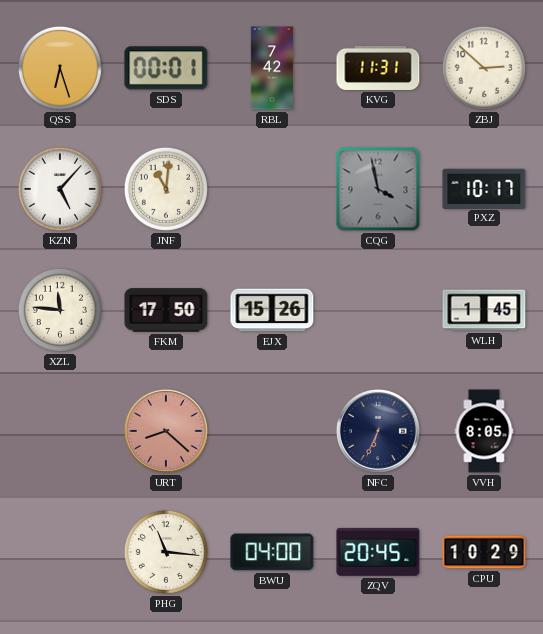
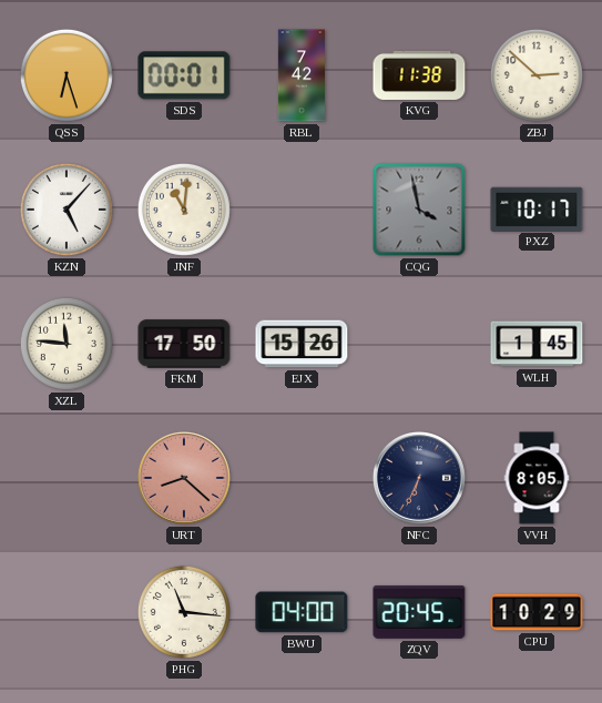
KVG: 11:31 -> 11:38 (419, 75)
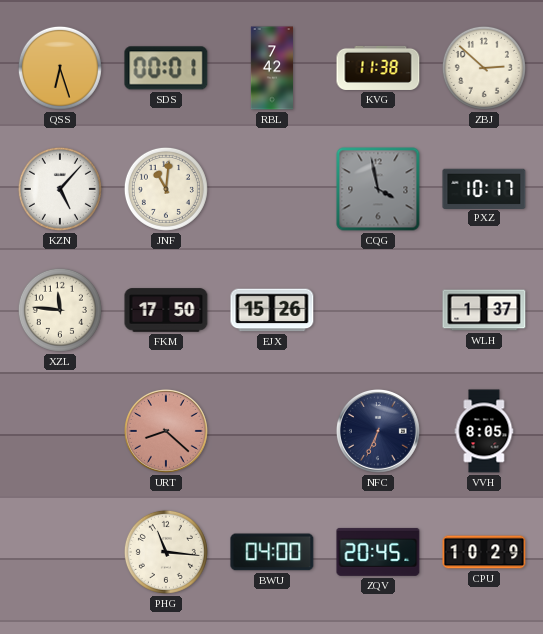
WLH: 1:45 -> 1:37 (484, 310)
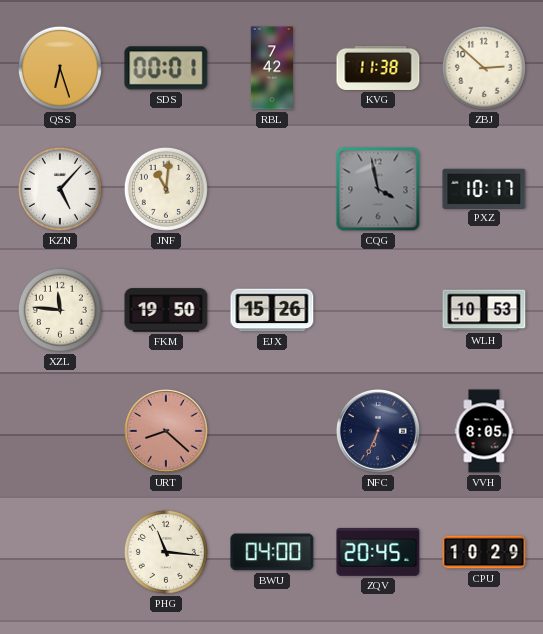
FKM: 17:50 -> 19:50 (166, 310)
WLH: 1:37 -> 10:53 (484, 310)
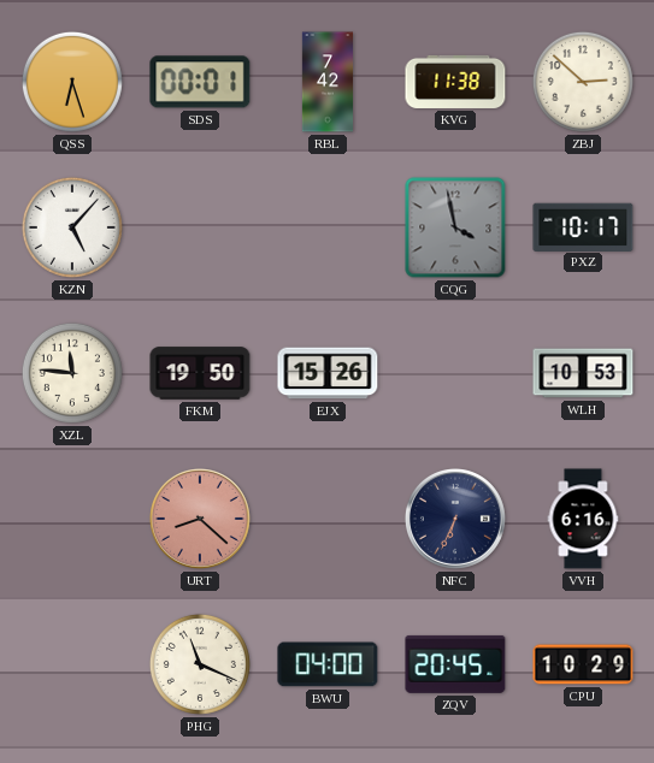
JNF: 11:01 -> none (166, 189)
VVH: 8:05 -> 6:16 (583, 519)
PHG: 11:16 -> 11:19 (200, 664)
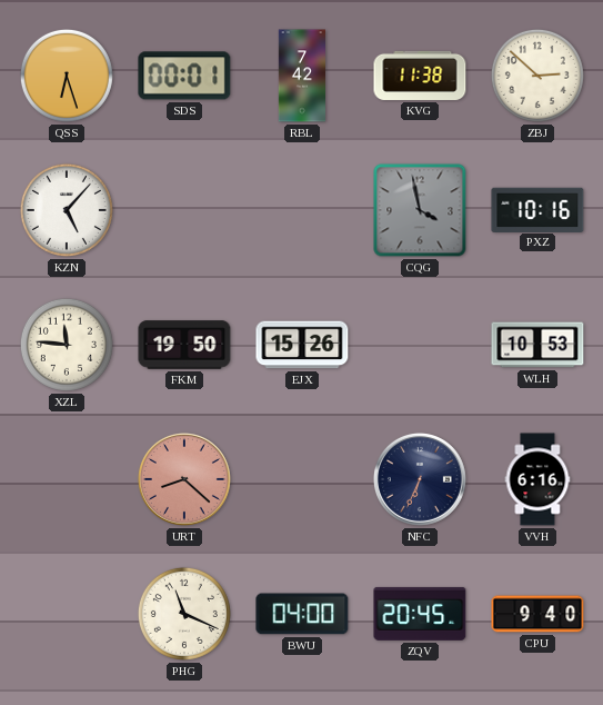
PXZ: 10:17 -> 10:16 (537, 209)
CPU: 10:29 -> 9:40 (537, 614)
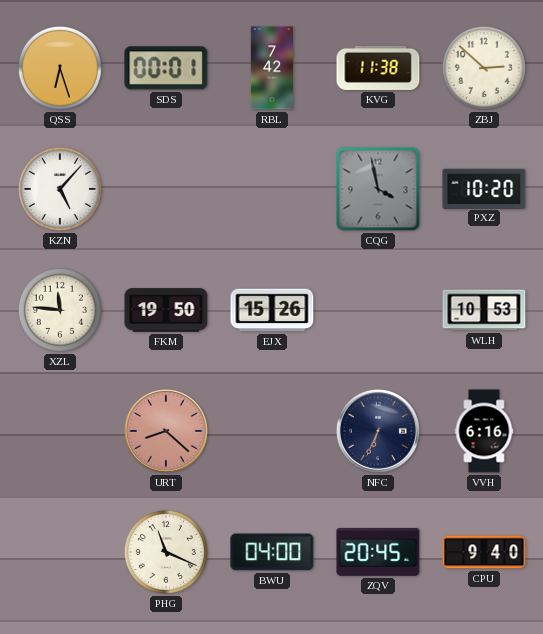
PXZ: 10:16 -> 10:20 (484, 188)
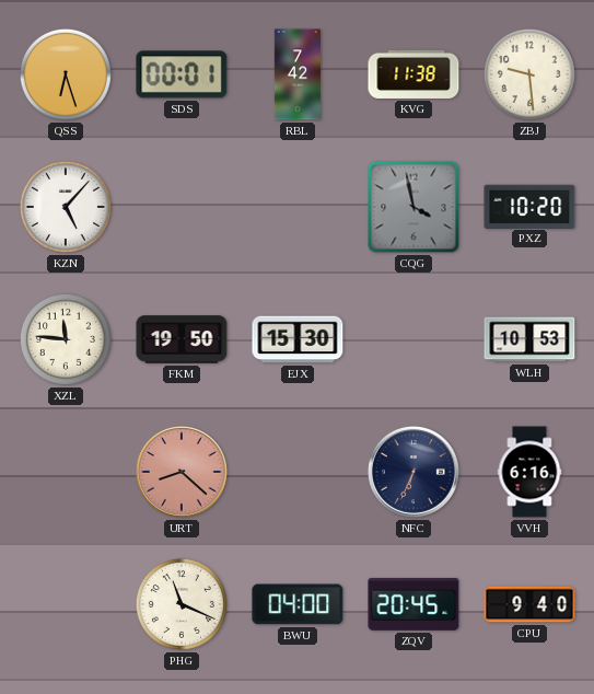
ZBJ: 2:52 -> 9:29 (529, 74)
EJX: 15:26 -> 15:30 (298, 339)
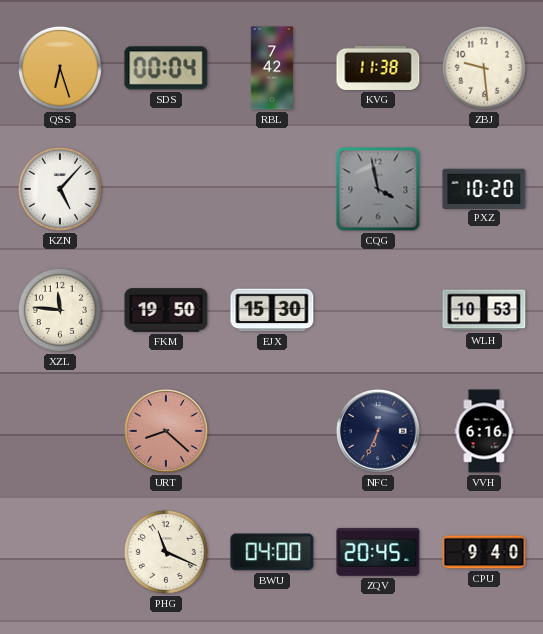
SDS: 00:01 -> 00:04 (166, 68)
